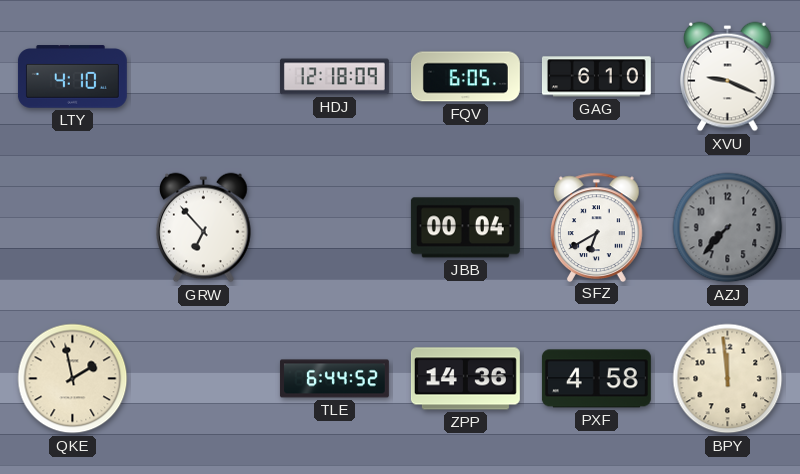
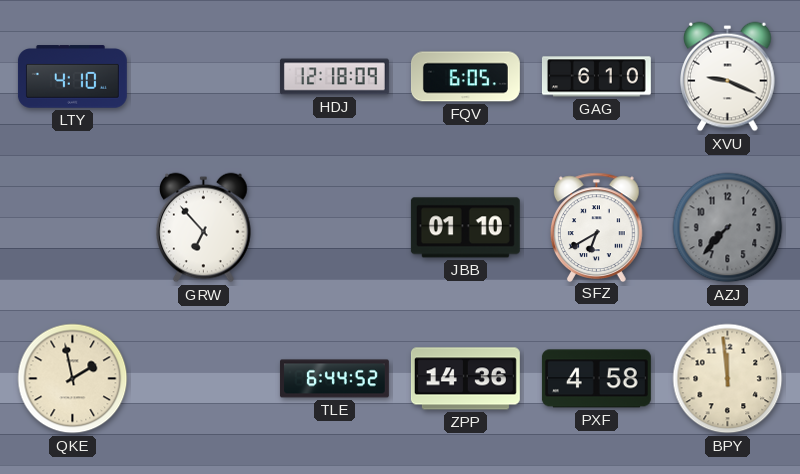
JBB: 00:04 -> 01:10 (465, 228)
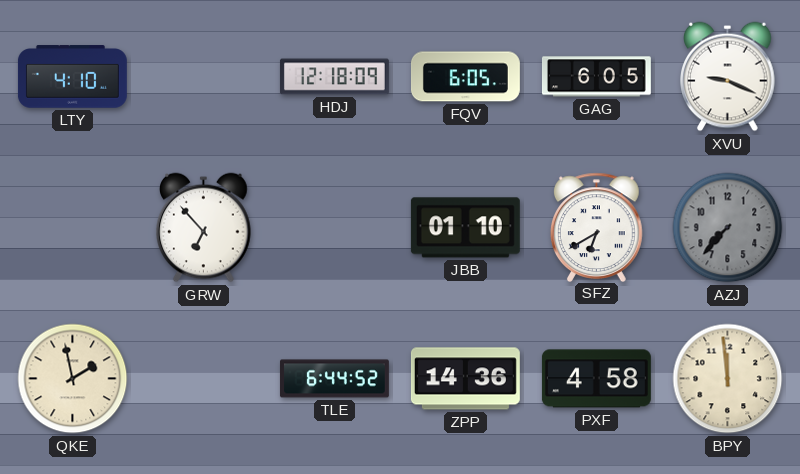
GAG: 6:10 -> 6:05 (596, 77)
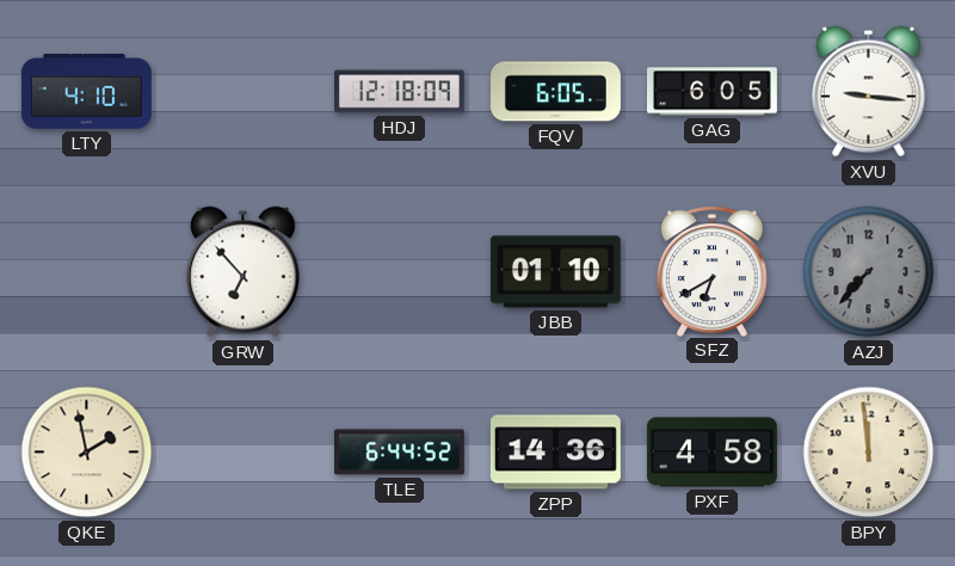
XVU: 9:19 -> 9:16 (869, 92)
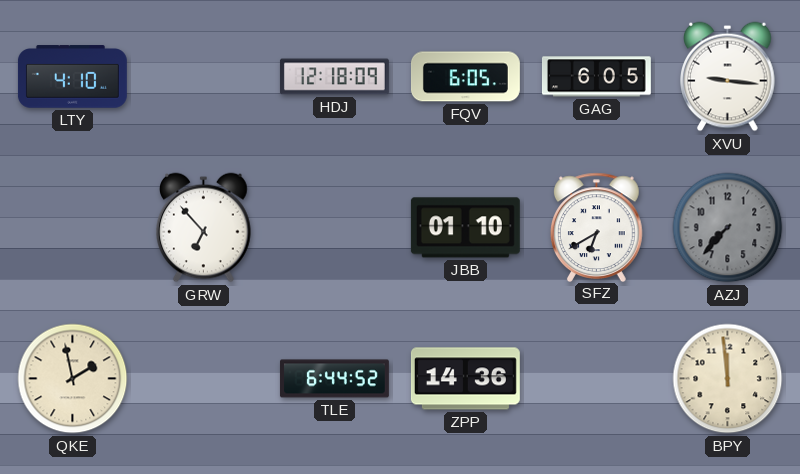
PXF: 4:58 -> none (711, 453)
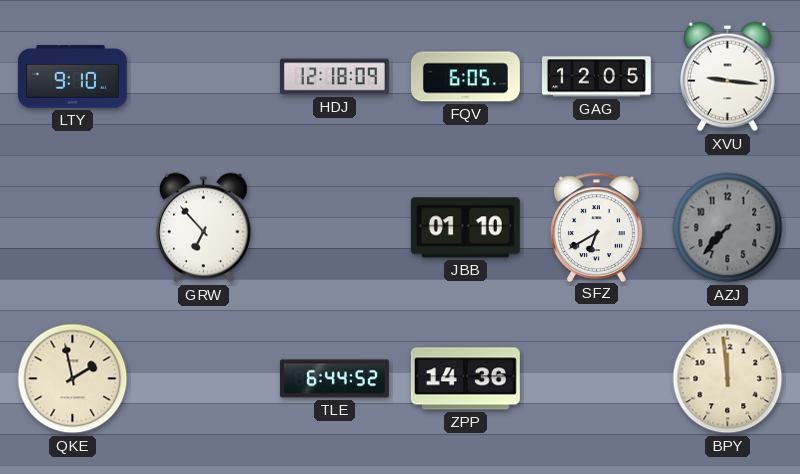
LTY: 4:10 -> 9:10 (72, 77)
GAG: 6:05 -> 12:05 (596, 77)
